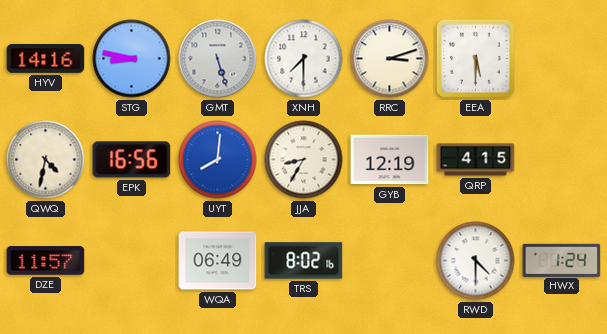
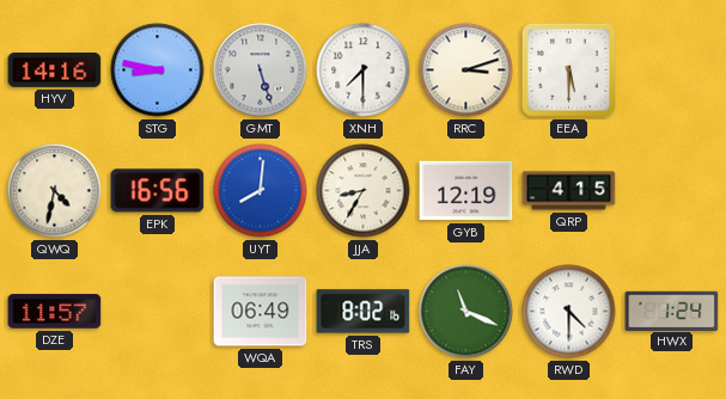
FAY: none -> 11:19 (466, 312)
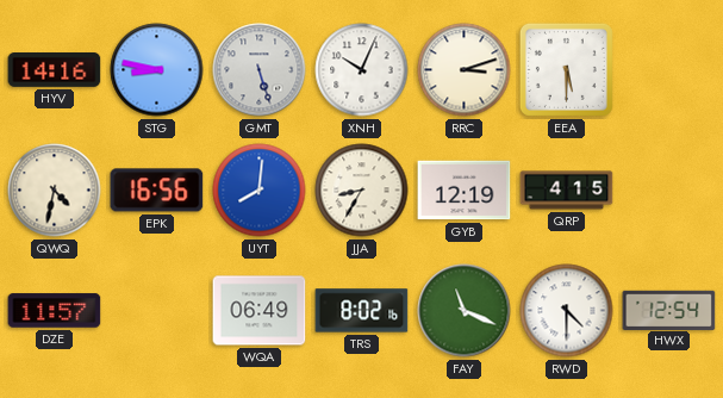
XNH: 7:30 -> 10:04 (362, 70)
HWX: 1:24 -> 12:54 (669, 310)
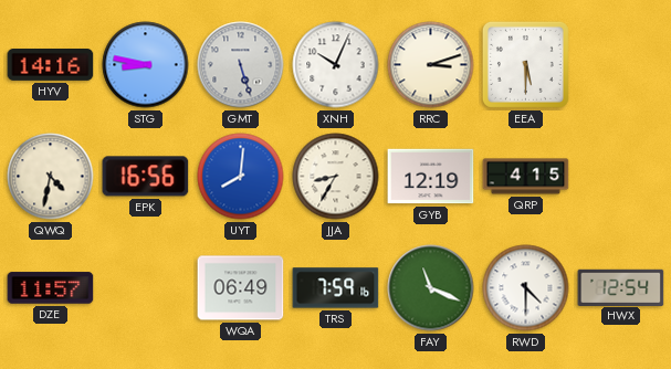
TRS: 8:02 -> 7:59 (336, 288)
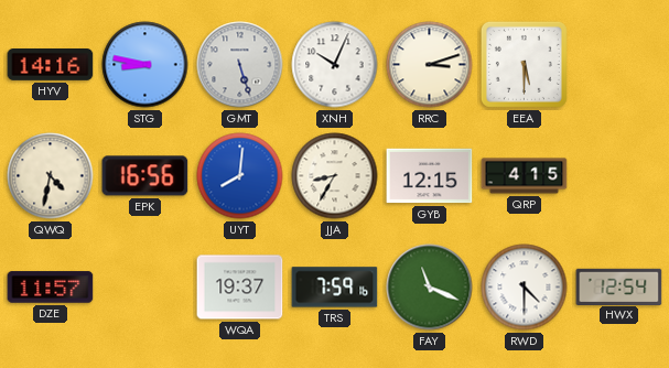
GYB: 12:19 -> 12:15 (430, 176)
WQA: 06:49 -> 19:37 (240, 288)
